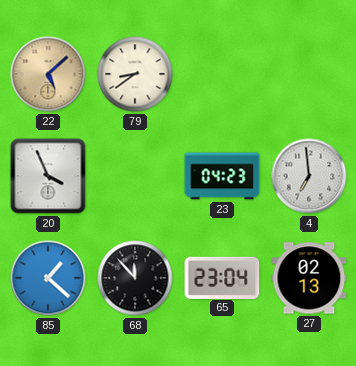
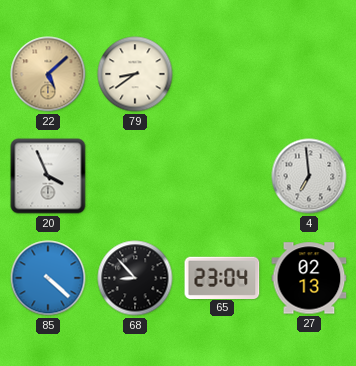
23: 04:23 -> none (222, 176)
85: 1:22 -> 4:22 (48, 278)
68: 11:53 -> 8:53 (135, 278)
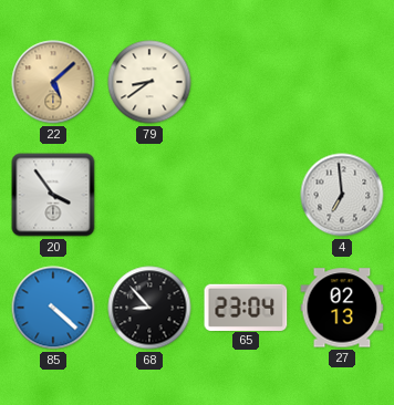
20: 3:56 -> 3:54 (53, 195)
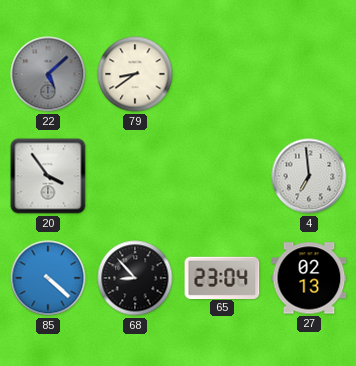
22 dial: champagne -> grey (48, 74)
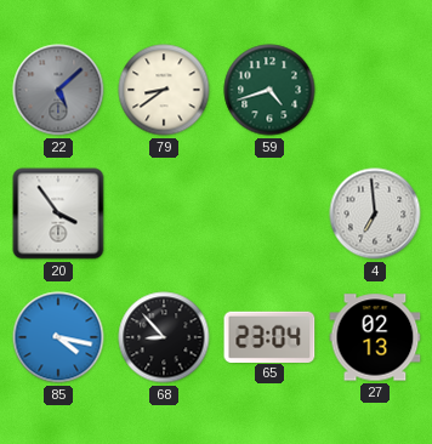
59: none -> 4:42 (269, 90)
85: 4:22 -> 4:17 (58, 337)
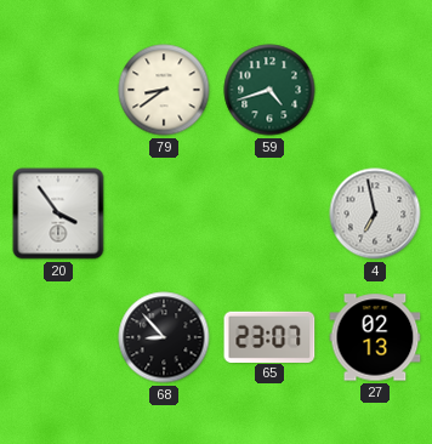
22: 5:08 -> none (58, 90)
4: 6:59 -> 6:58 (375, 214)
85: 4:17 -> none (58, 337)
65: 23:04 -> 23:07 (269, 336)
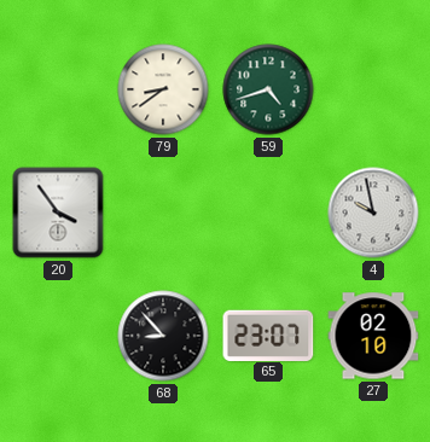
4: 6:58 -> 9:58 (373, 213)
27: 02:13 -> 02:10 (373, 336)
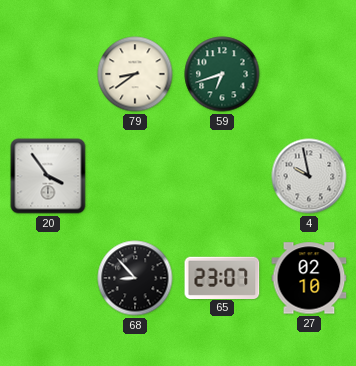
59: 4:42 -> 6:42 (222, 74)
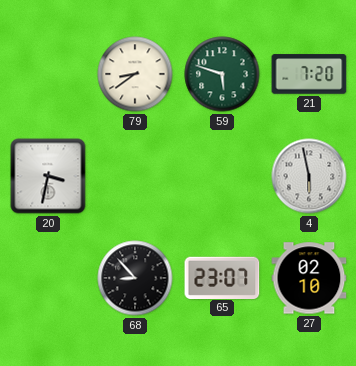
59: 6:42 -> 5:48 (222, 74)
21: none -> 7:20 (309, 74)
20: 3:54 -> 3:32 (48, 176)
4: 9:58 -> 5:58 (309, 176)
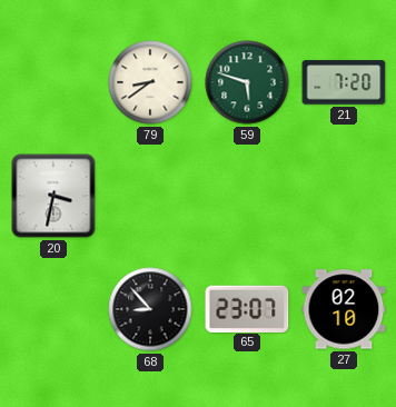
4: 5:58 -> none (309, 176)
